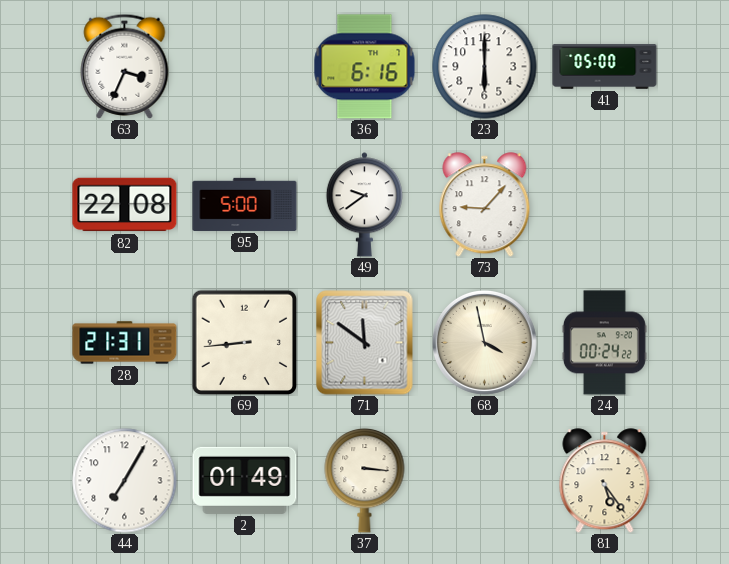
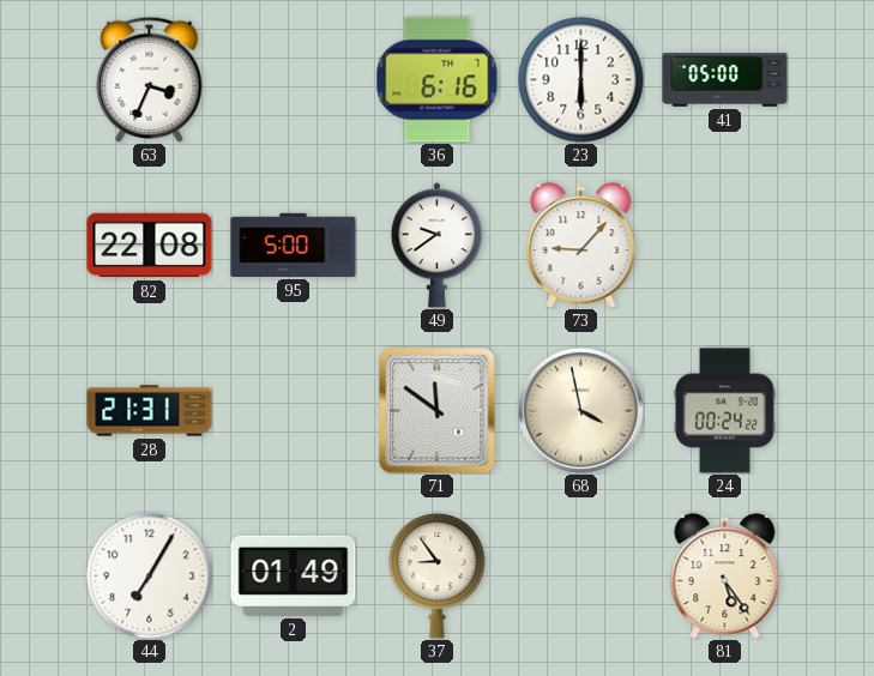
69: 8:44 -> none (244, 342)
37: 3:16 -> 8:54 (438, 575)
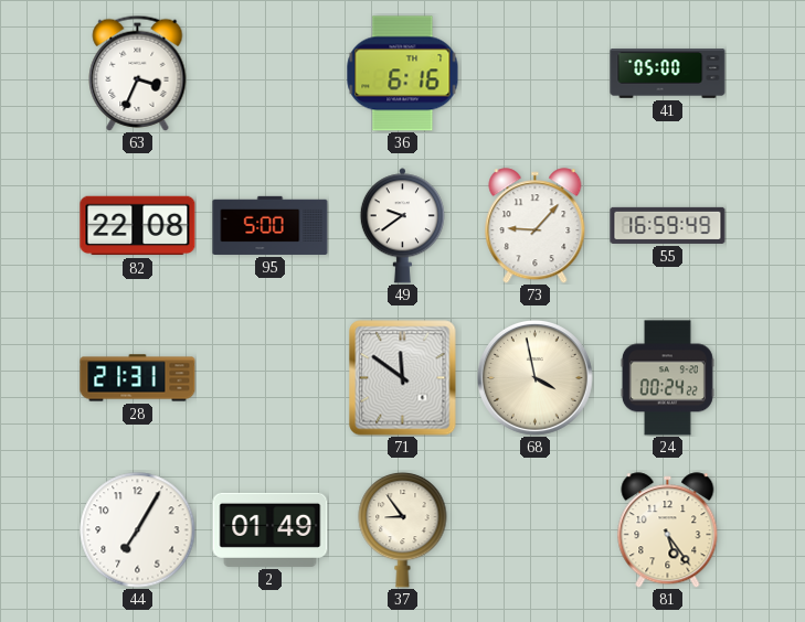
23: 6:00 -> none (581, 80)
55: none -> 16:59 (668, 225)
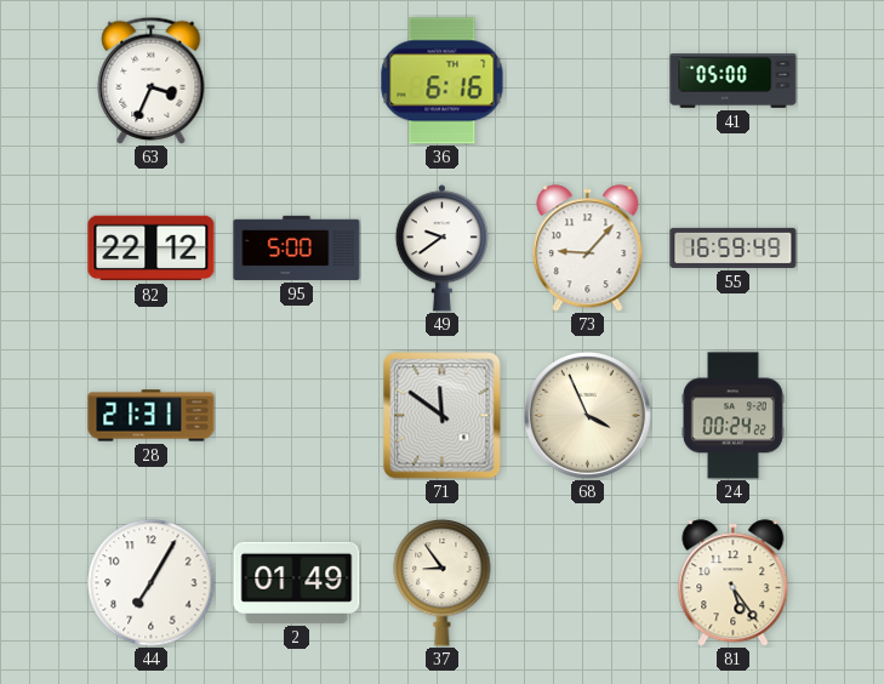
82: 22:08 -> 22:12 (152, 249)
68: 3:58 -> 3:56 (588, 416)
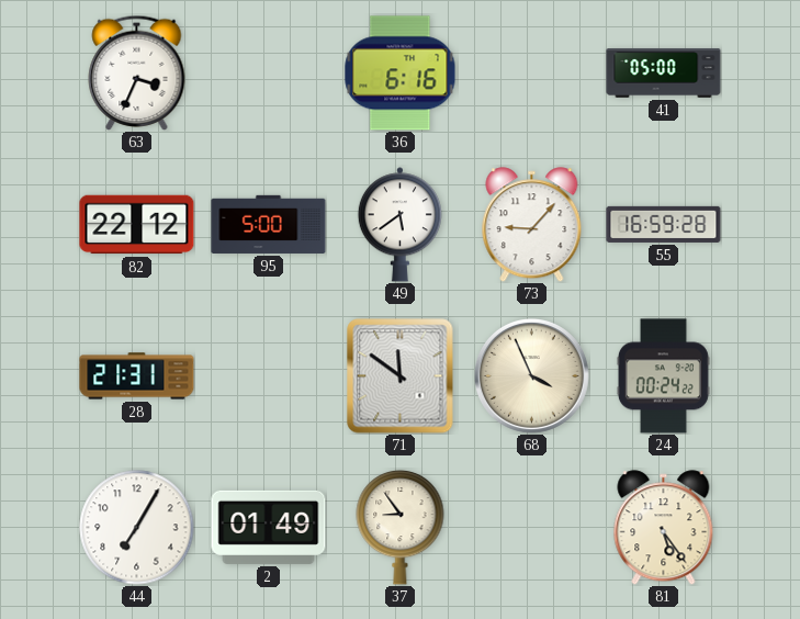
49: 9:39 -> 5:39 (399, 225)
55: 16:59:49 -> 16:59:28 (664, 224)
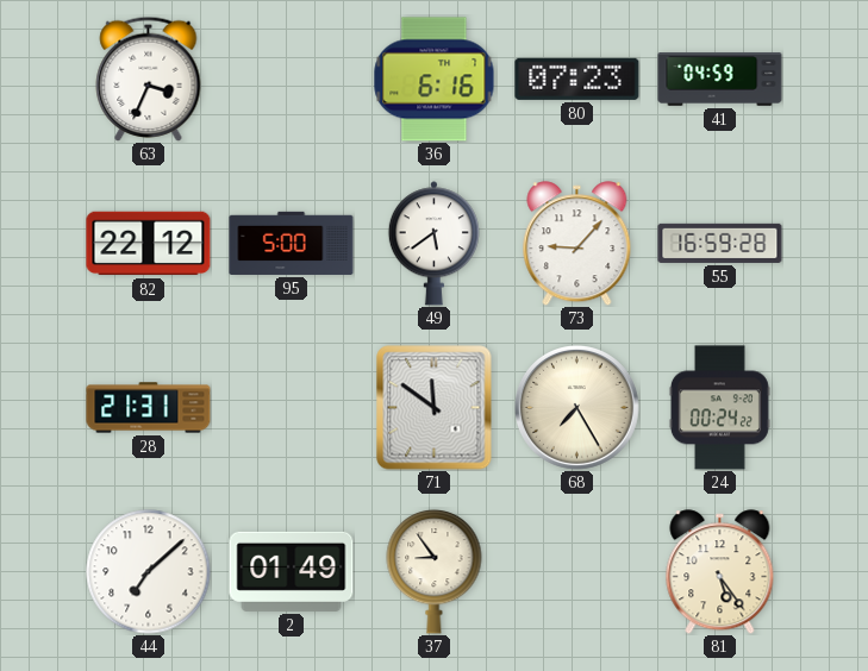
80: none -> 07:23 (577, 79)
41: 05:00 -> 04:59 (720, 80)
68: 3:56 -> 7:25 (577, 408)
44: 7:05 -> 7:08 (149, 572)
